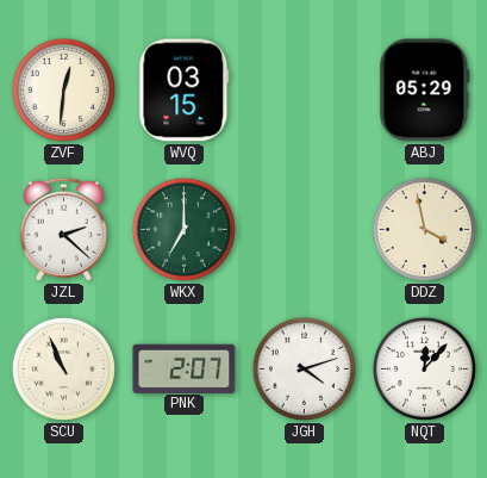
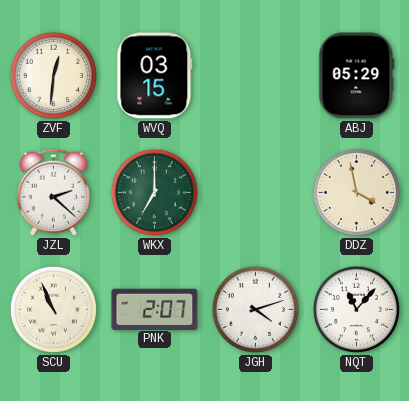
NQT: 12:07 -> 11:07 (356, 309)
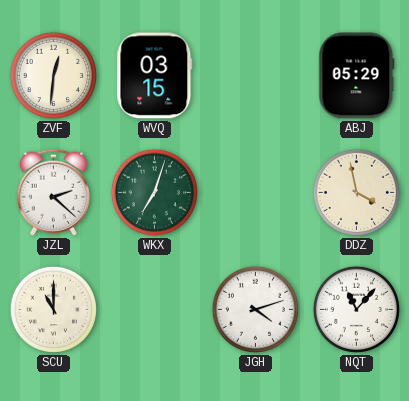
WKX: 7:00 -> 7:03 (154, 192)
SCU: 10:56 -> 11:00 (53, 309)
PNK: 2:07 -> none (155, 309)
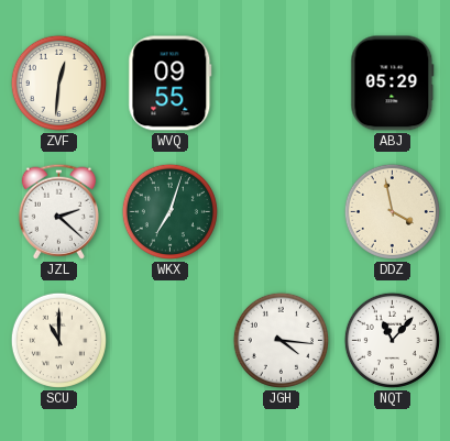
WVQ: 03:15 -> 09:55 (171, 84)
JGH: 4:12 -> 4:16 (281, 340)
